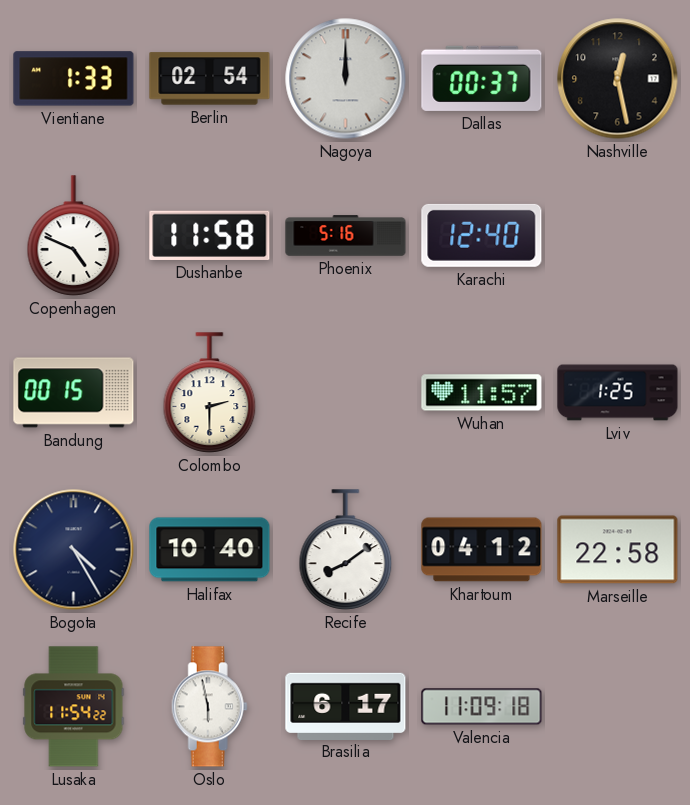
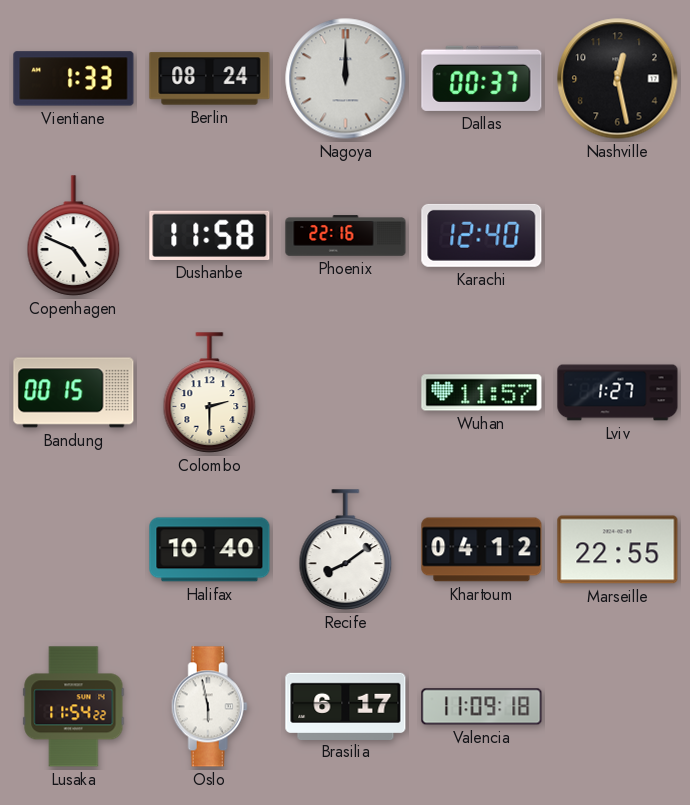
Berlin: 02:54 -> 08:24 (210, 79)
Phoenix: 5:16 -> 22:16 (346, 236)
Lviv: 1:25 -> 1:27 (618, 393)
Bogota: 4:25 -> none (74, 550)
Marseille: 22:58 -> 22:55 (618, 550)
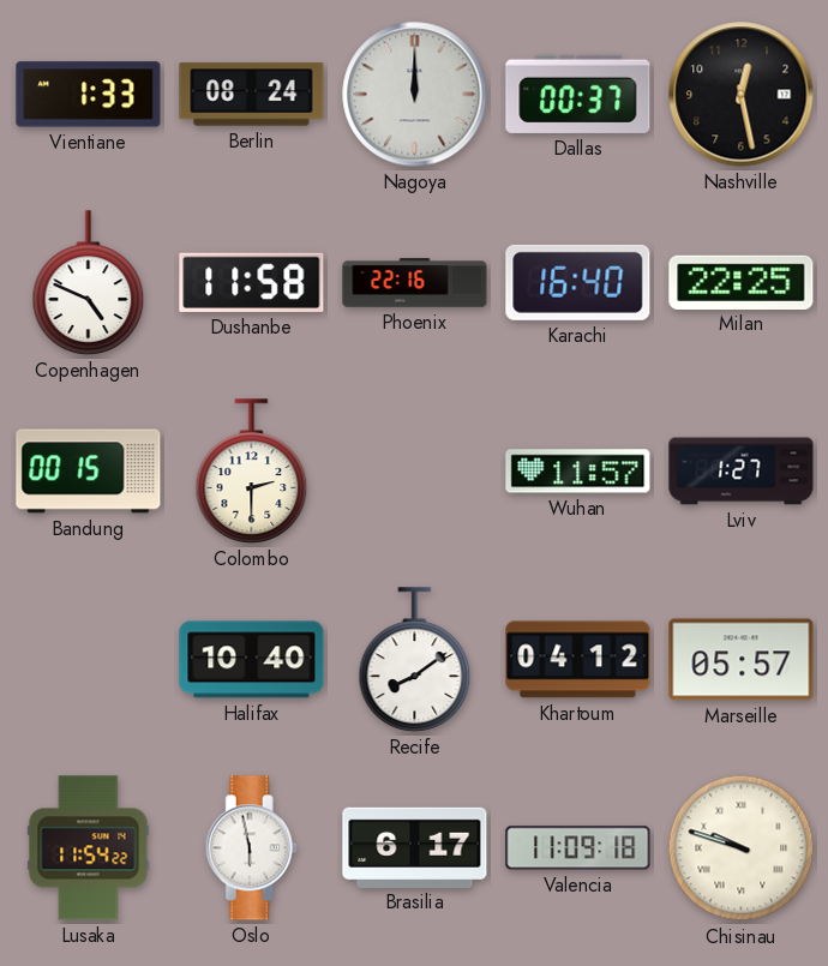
Karachi: 12:40 -> 16:40 (578, 282)
Milan: none -> 22:25 (742, 282)
Marseille: 22:55 -> 05:57 (742, 660)
Chisinau: none -> 9:48 (742, 848)
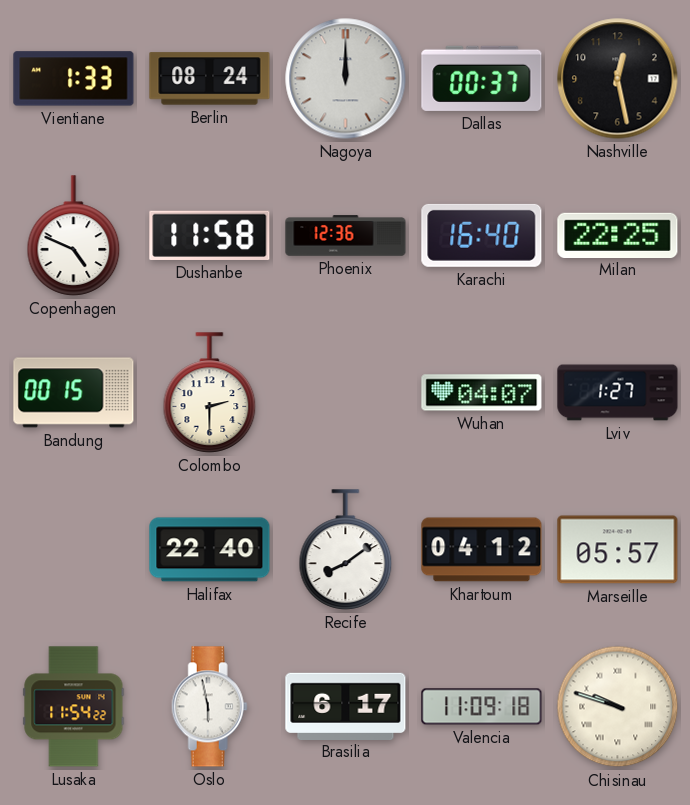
Phoenix: 22:16 -> 12:36 (346, 236)
Wuhan: 11:57 -> 04:07 (482, 393)
Halifax: 10:40 -> 22:40 (210, 550)
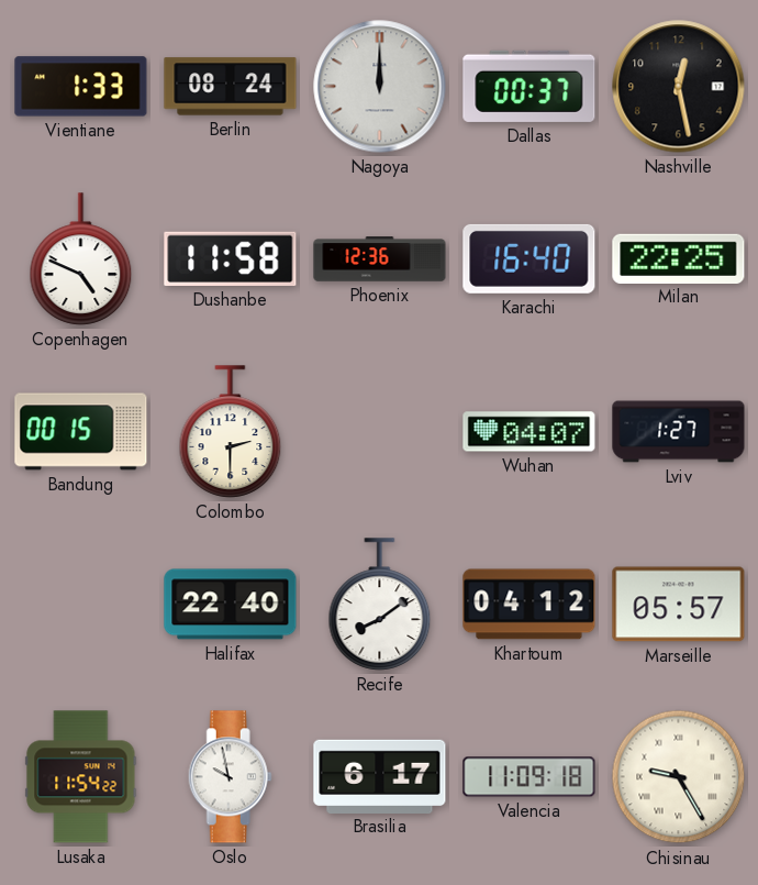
Oslo: 5:58 -> 9:58 (230, 777)
Chisinau: 9:48 -> 9:25 (679, 777)
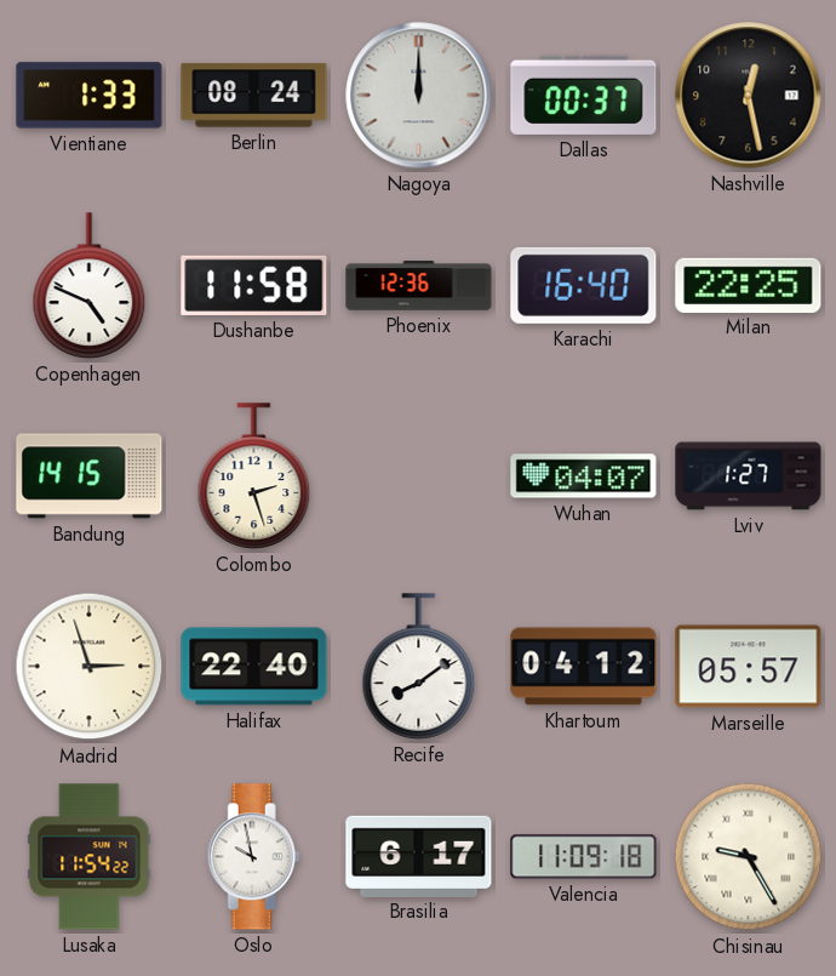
Bandung: 00:15 -> 14:15 (90, 476)
Colombo: 2:30 -> 2:27 (254, 476)
Madrid: none -> 2:57 (90, 667)
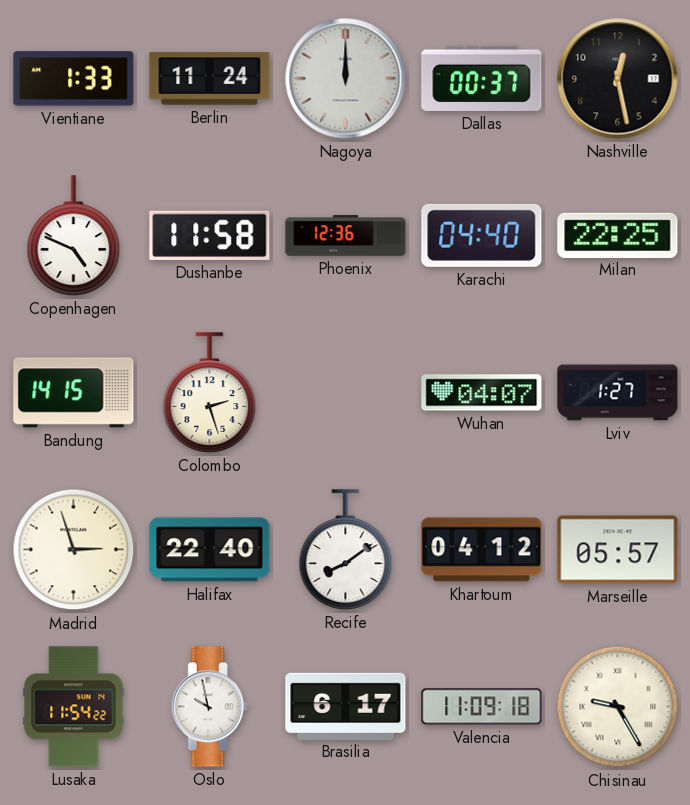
Berlin: 08:24 -> 11:24 (210, 79)
Karachi: 16:40 -> 04:40 (482, 235)
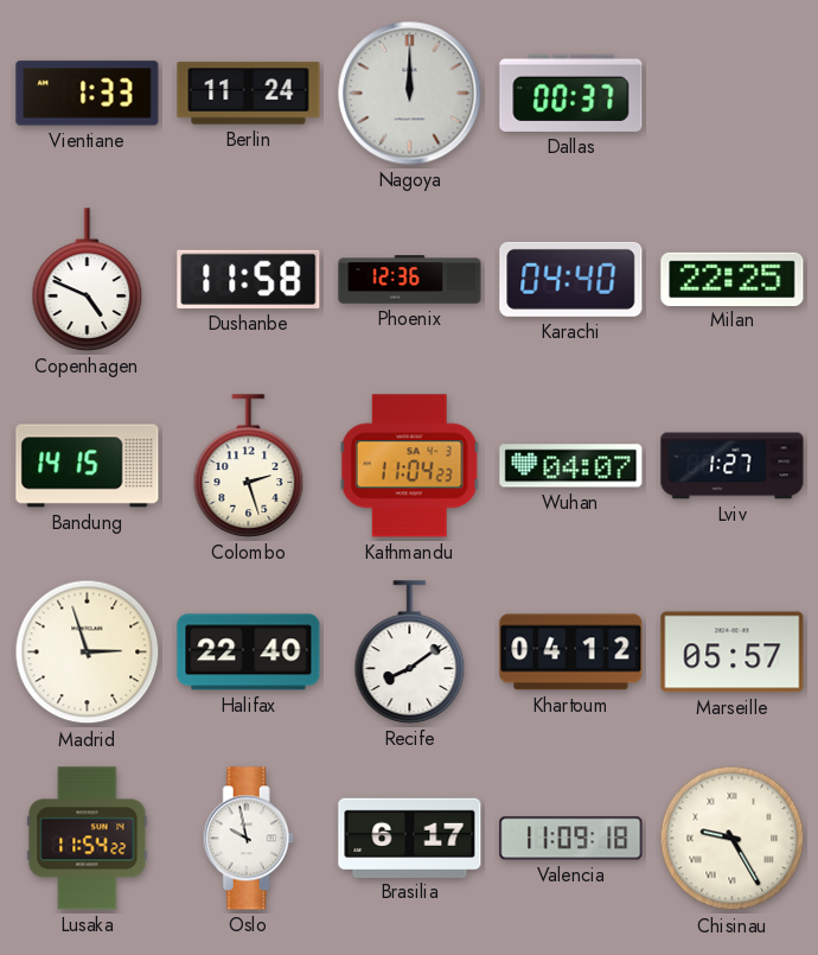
Nashville: 12:28 -> none (618, 79)
Kathmandu: none -> 11:04 (409, 466)
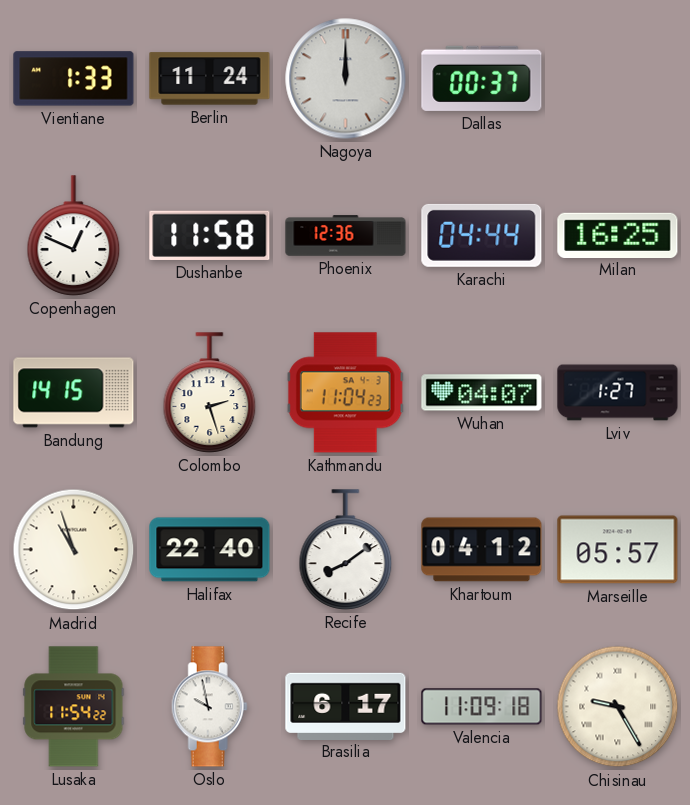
Copenhagen: 4:49 -> 12:49 (74, 236)
Karachi: 04:40 -> 04:44 (482, 235)
Milan: 22:25 -> 16:25 (618, 235)
Madrid: 2:57 -> 10:57 (74, 550)
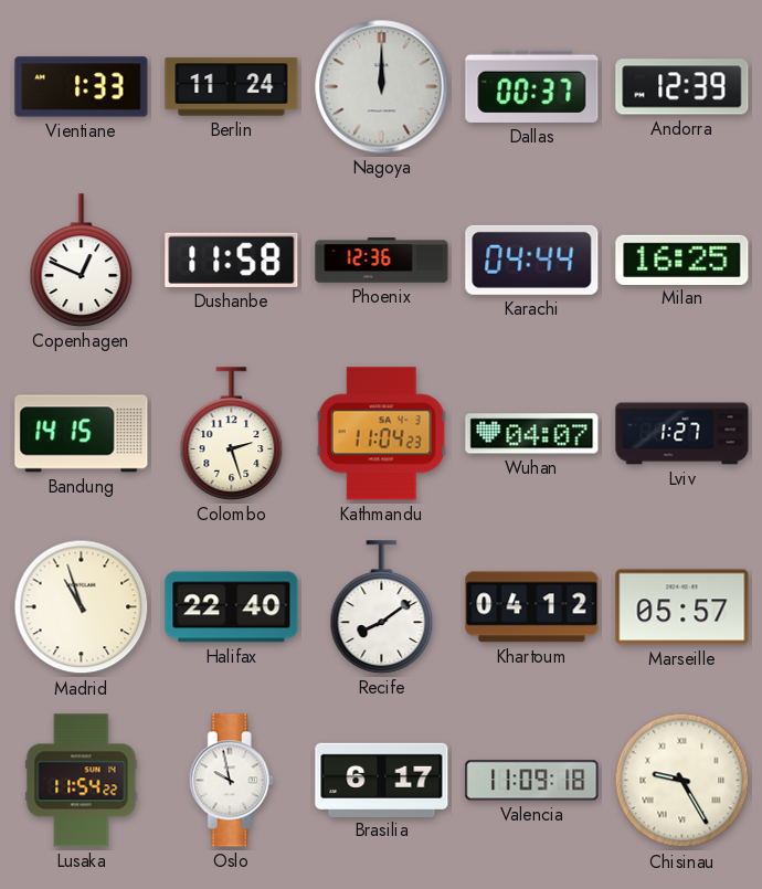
Andorra: none -> 12:39 (682, 87)
